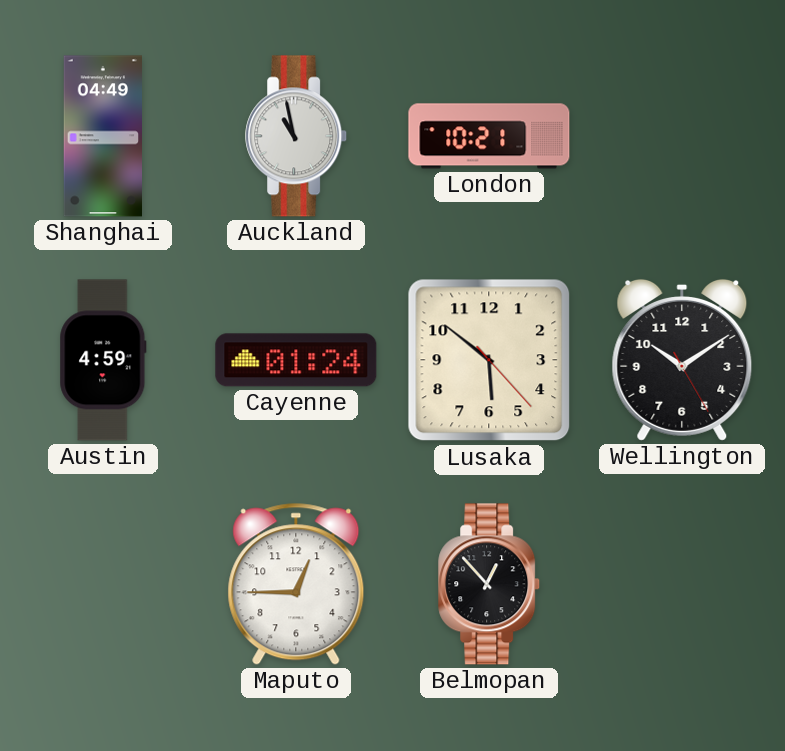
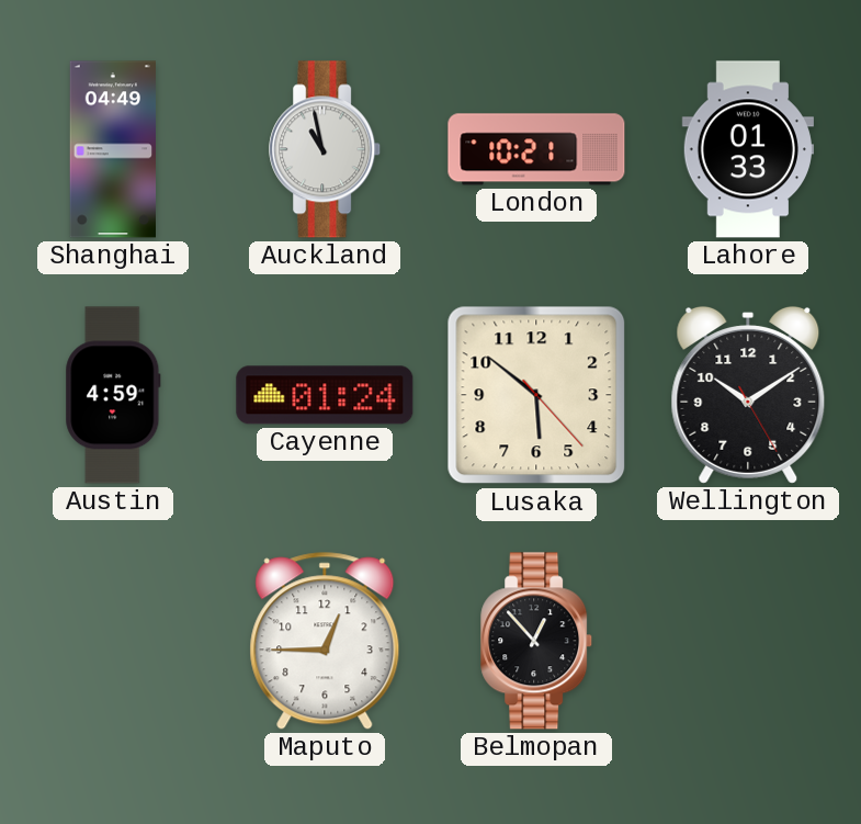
Lahore: none -> 01:33 (747, 149)
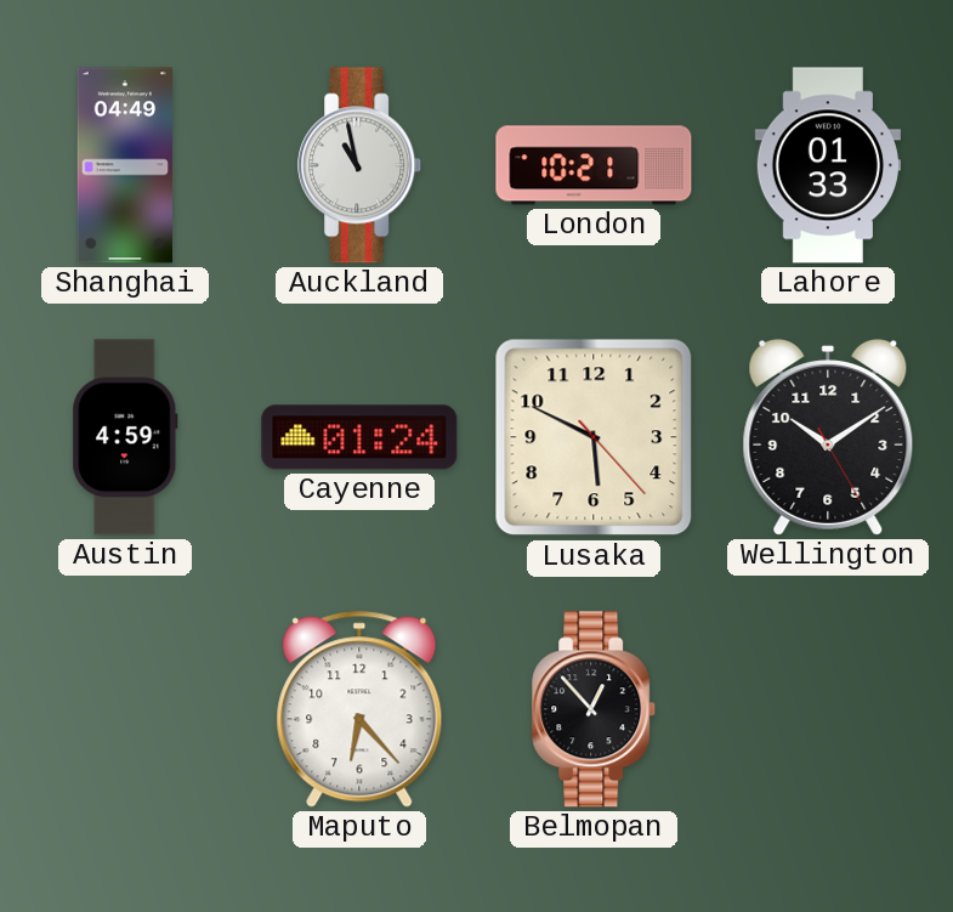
Lusaka: 5:51 -> 5:49 (594, 437)
Maputo: 12:45 -> 6:23 (359, 709)
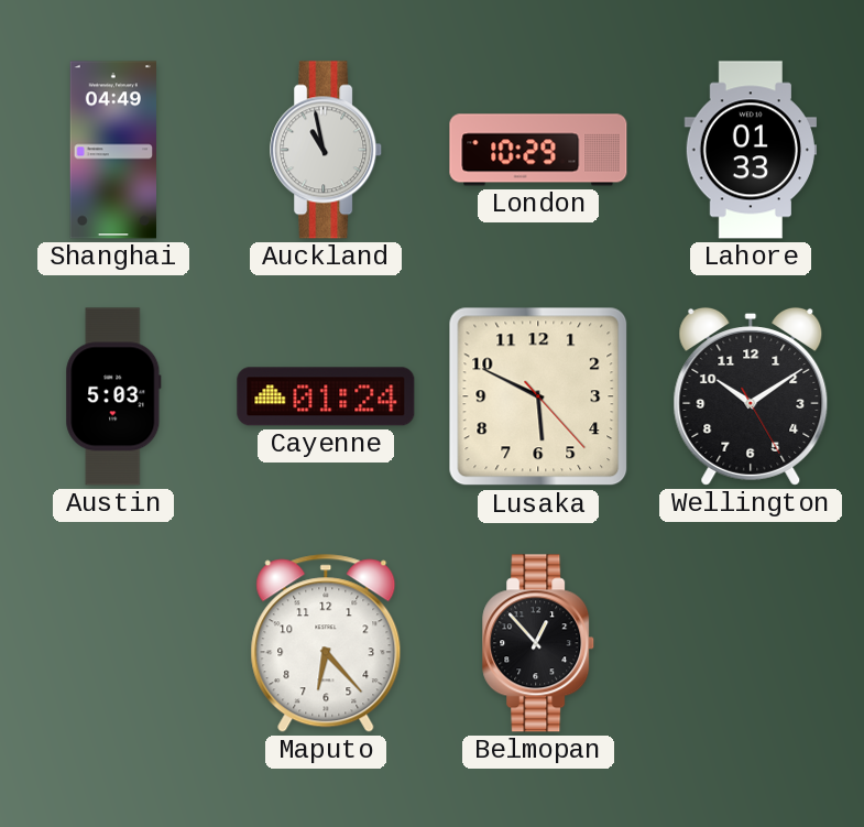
London: 10:21 -> 10:29 (538, 150)
Austin: 4:59 -> 5:03 (113, 396)
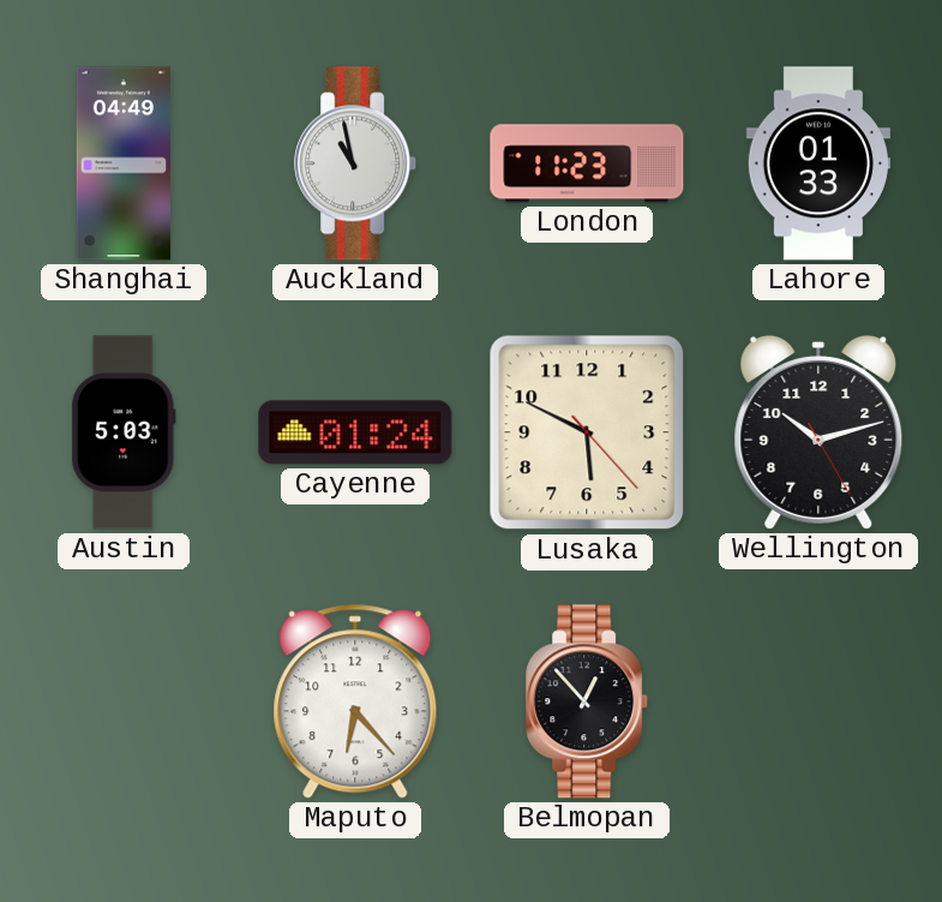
London: 10:29 -> 11:23 (587, 163)
Wellington: 10:09 -> 10:12 (818, 432)
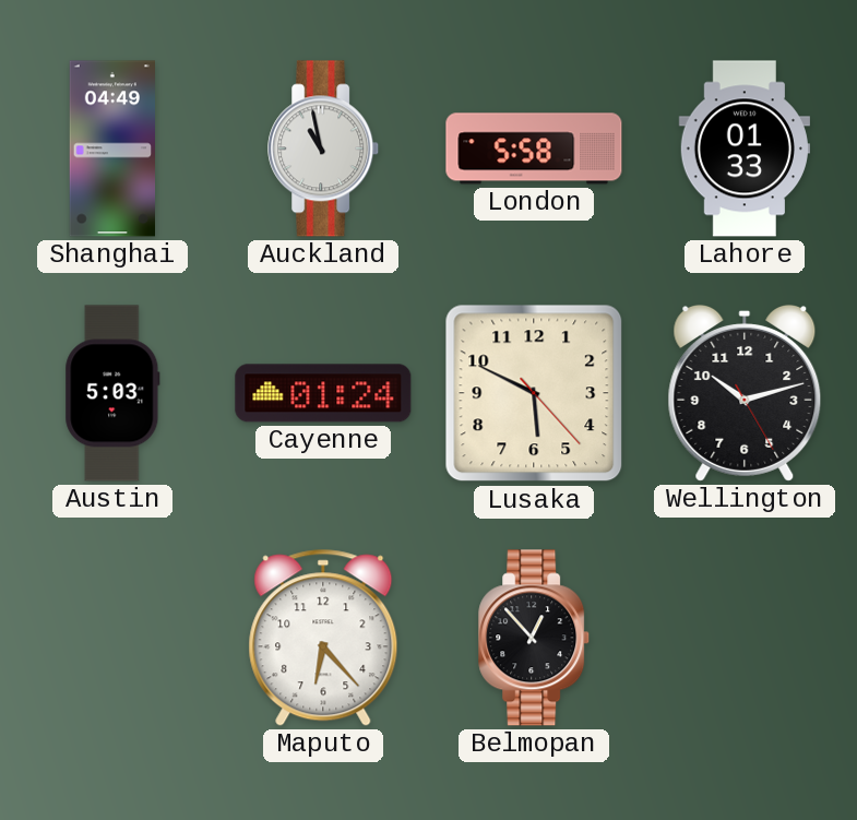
London: 11:23 -> 5:58 (534, 148)
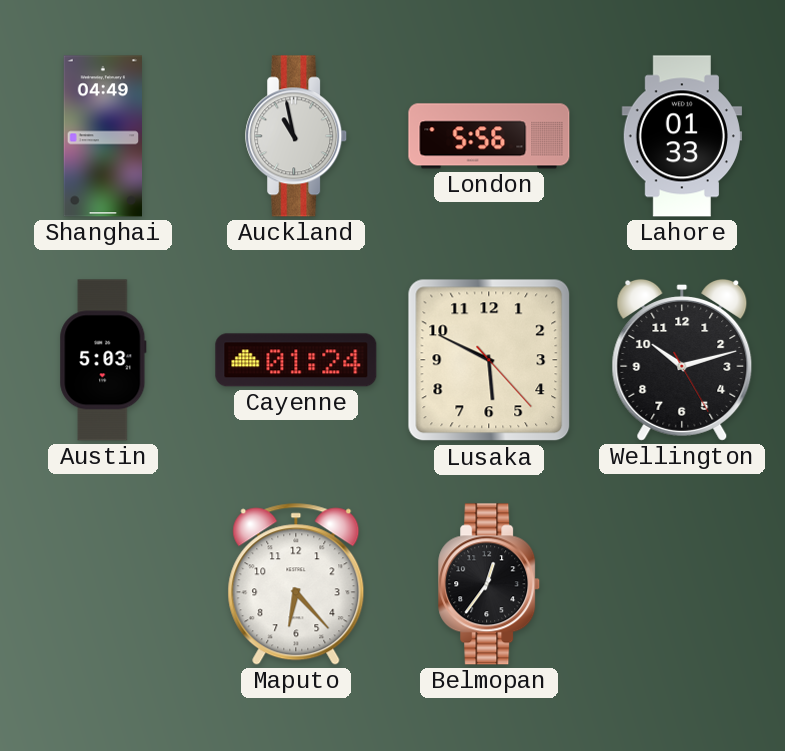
London: 5:58 -> 5:56 (489, 136)
Belmopan: 12:53 -> 12:36 (490, 584)
